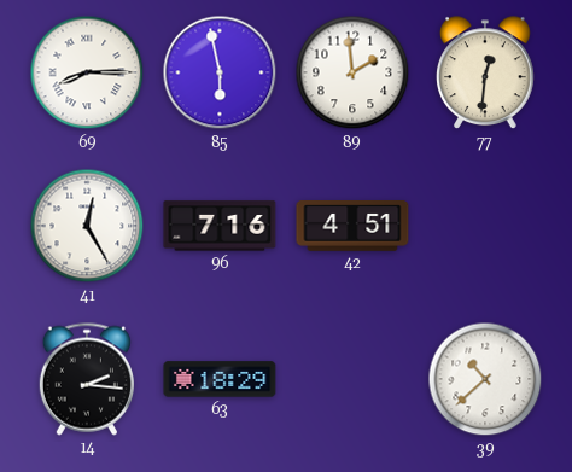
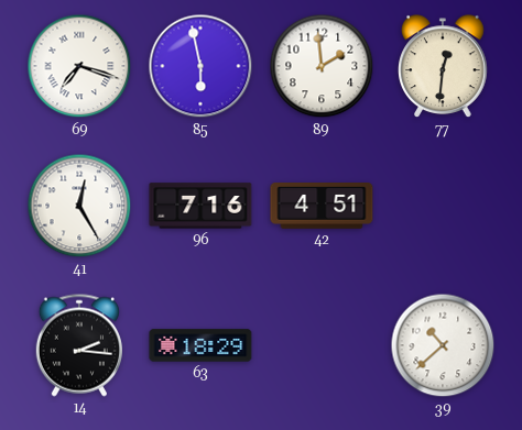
69: 8:15 -> 7:18 (79, 66)
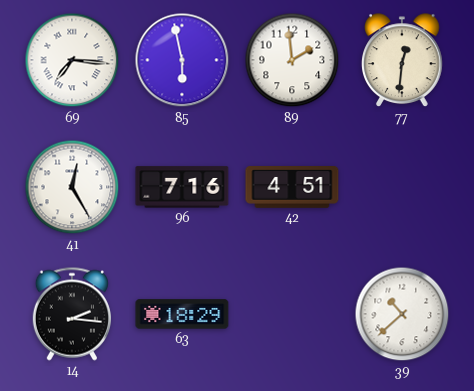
69: 7:18 -> 7:16 (72, 60)
